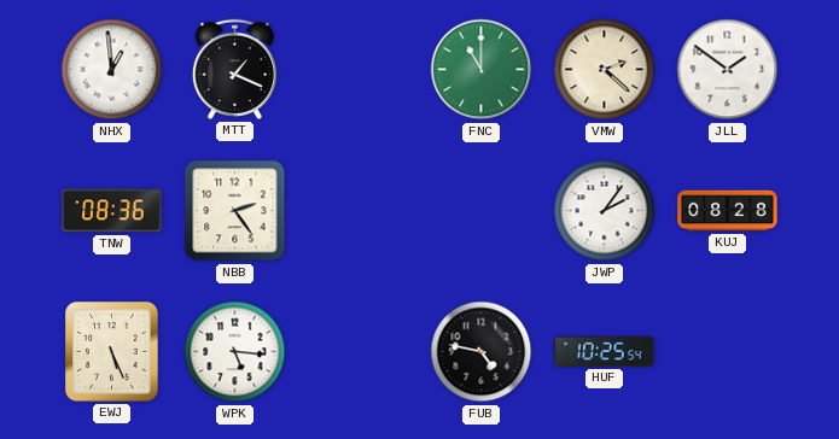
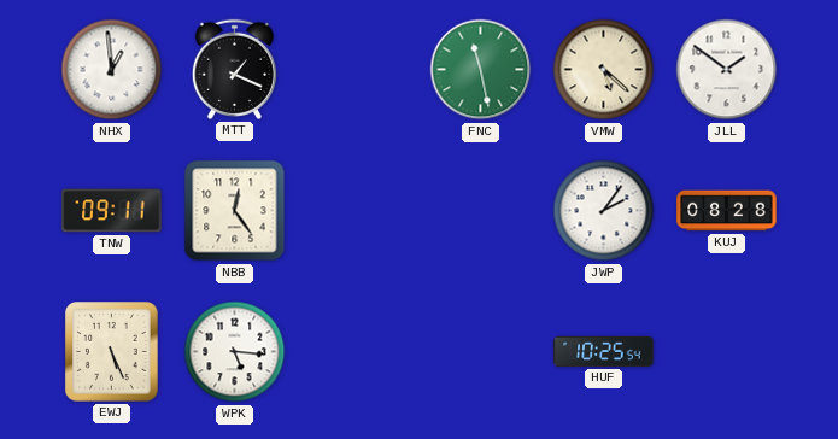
FNC: 11:00 -> 11:28 (481, 70)
VMW: 2:22 -> 5:22 (604, 70)
TNW: 08:36 -> 09:11 (112, 211)
NBB: 2:24 -> 12:24 (235, 211)
FUB: 4:47 -> none (482, 352)
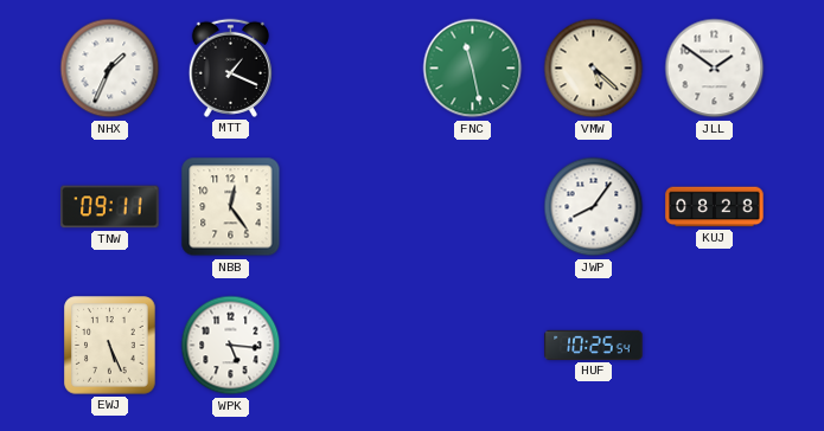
NHX: 12:59 -> 1:34 (110, 69)
JWP: 2:06 -> 8:06 (594, 207)
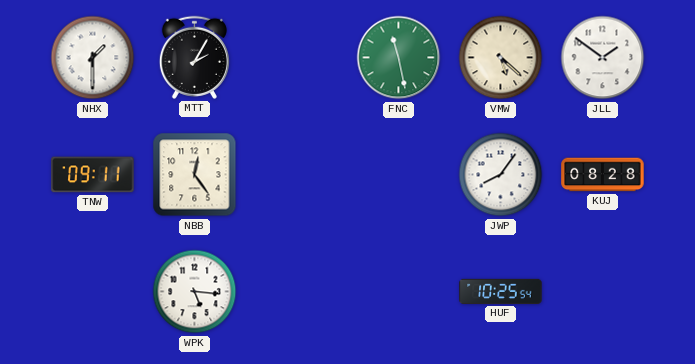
NHX: 1:34 -> 1:30 (93, 58)
MTT: 1:19 -> 2:05 (194, 57)
EWJ: 5:26 -> none (110, 346)
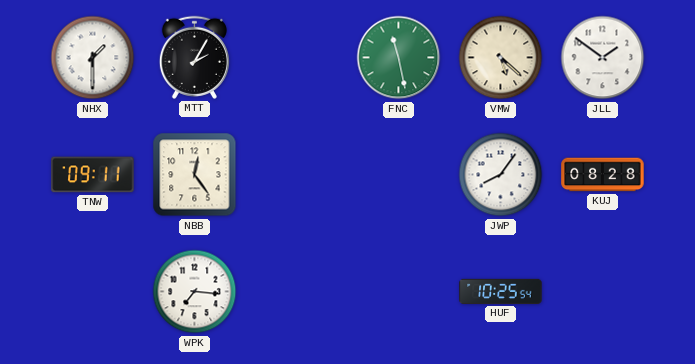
WPK: 5:16 -> 7:16 (195, 292)
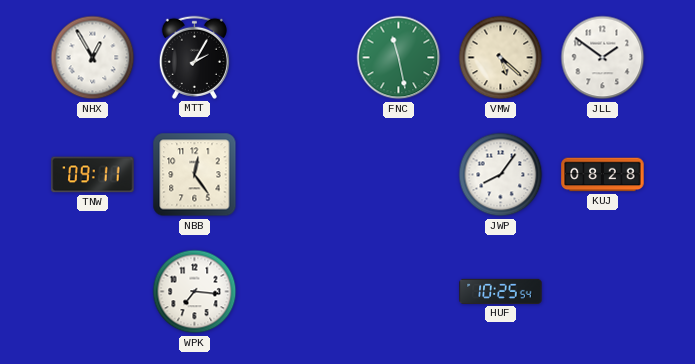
NHX: 1:30 -> 12:55 (93, 58)
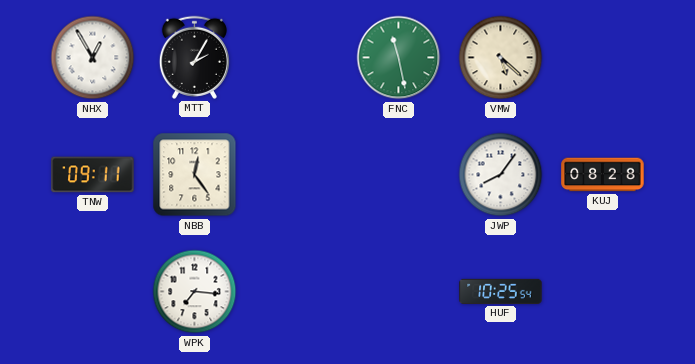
JLL: 1:51 -> none (603, 58)
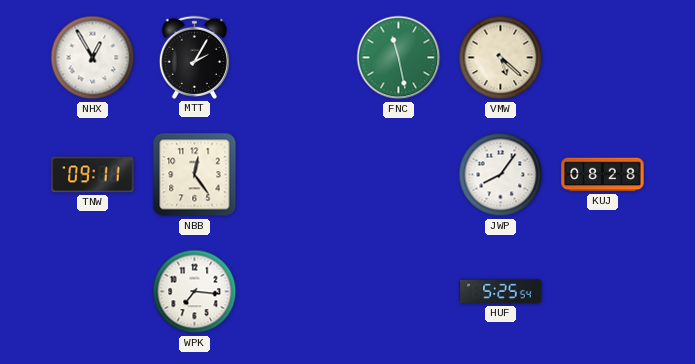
HUF: 10:25 -> 5:25 (501, 291)
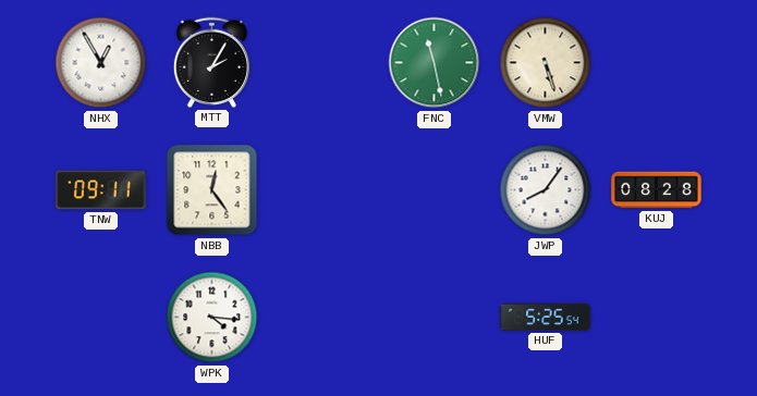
VMW: 5:22 -> 5:27 (546, 63)
WPK: 7:16 -> 4:16 (212, 318)
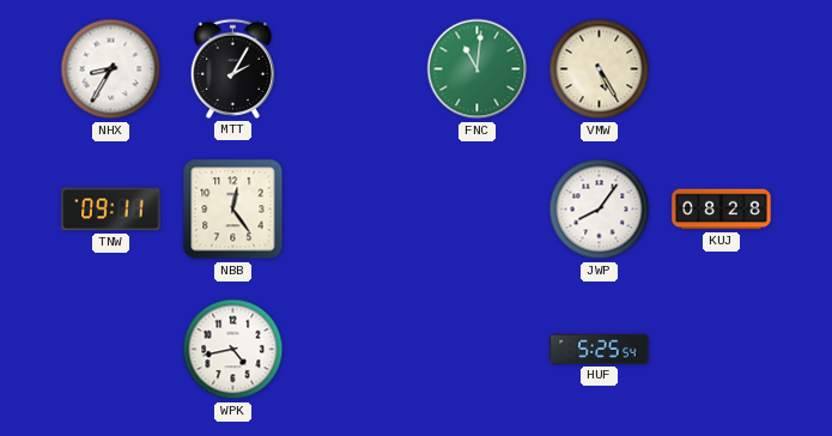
NHX: 12:55 -> 8:35 (111, 69)
FNC: 11:28 -> 11:01 (478, 69)
VMW: 5:27 -> 5:25 (600, 69)
WPK: 4:16 -> 4:43 (233, 350)
